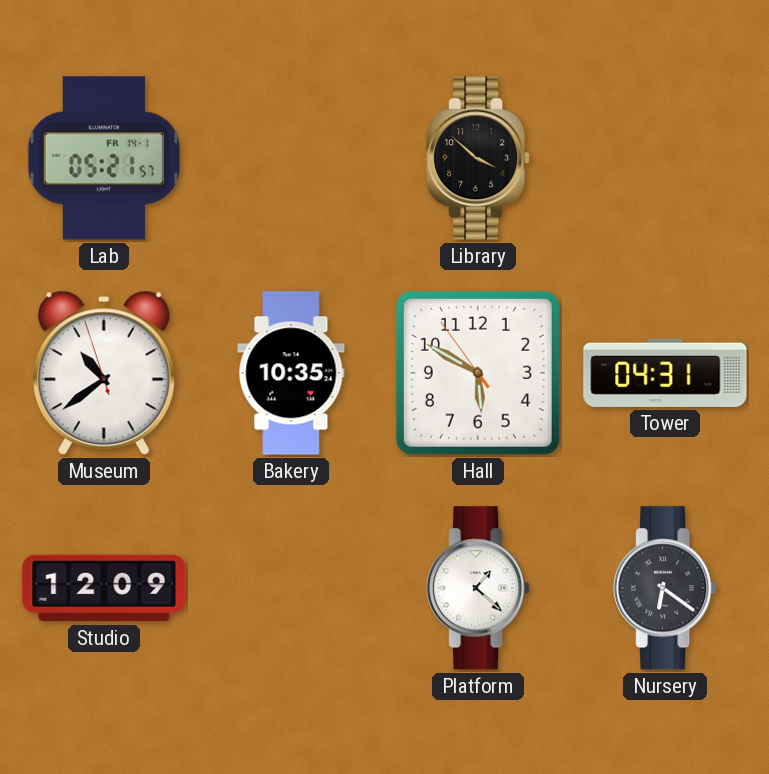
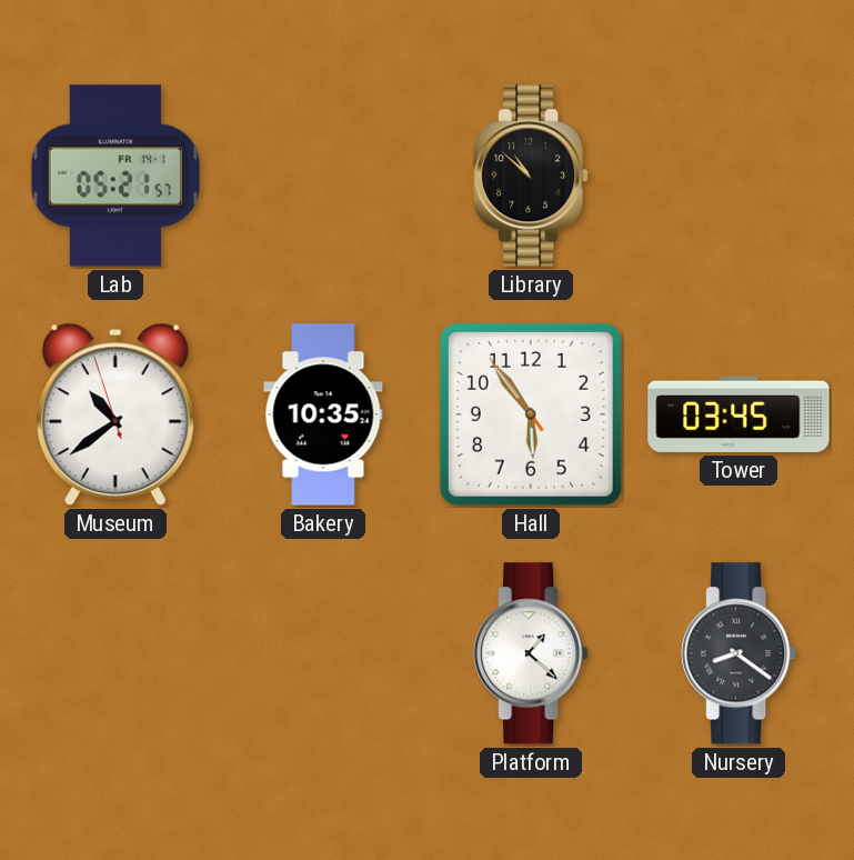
Library: 3:52 -> 10:52 (531, 176)
Hall: 5:49 -> 5:53 (531, 414)
Tower: 04:31 -> 03:45 (739, 414)
Studio: 12:09 -> none (104, 588)
Nursery: 6:21 -> 8:21 (739, 653)
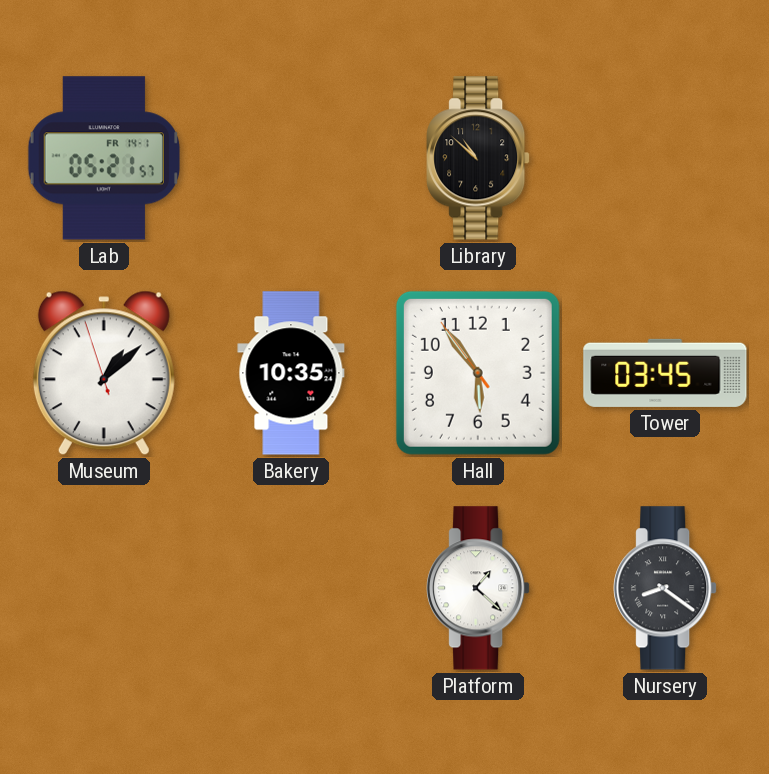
Museum: 10:38 -> 1:07 (104, 373)
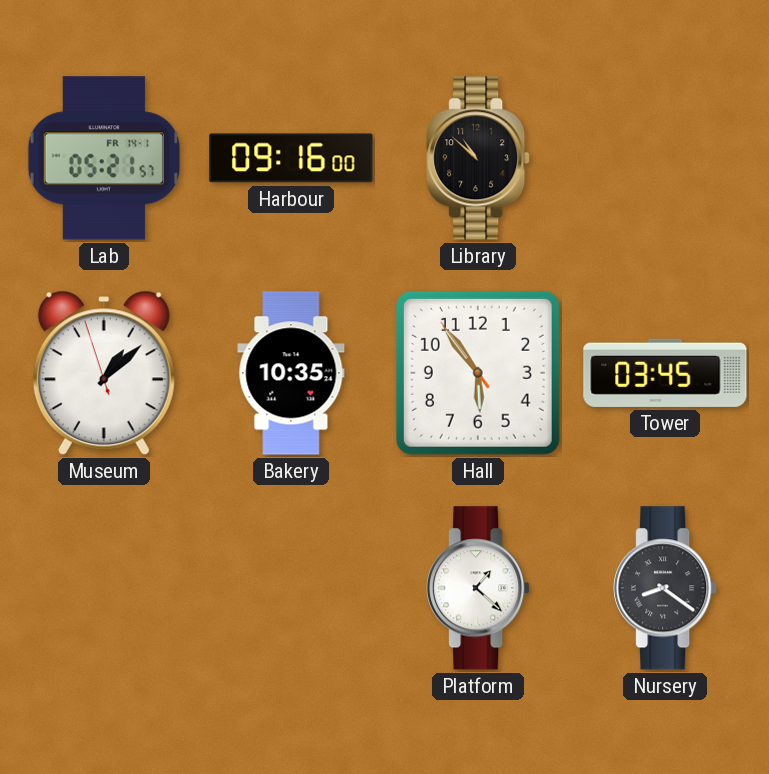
Harbour: none -> 09:16 (291, 158)
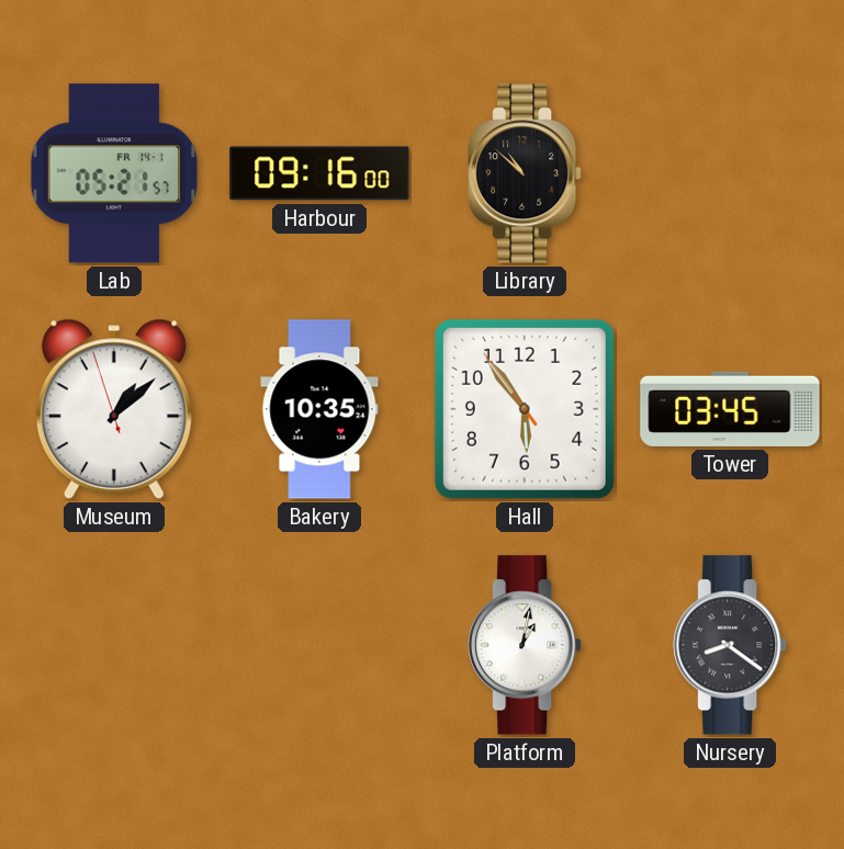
Platform: 1:22 -> 1:02 (525, 645)
